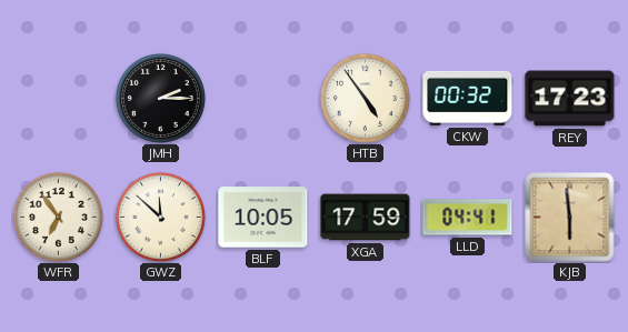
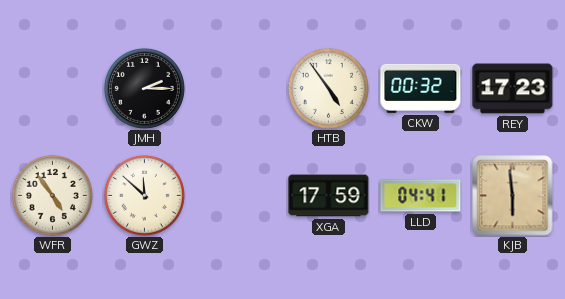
WFR: 6:54 -> 4:54 (52, 195)
BLF: 10:05 -> none (263, 218)
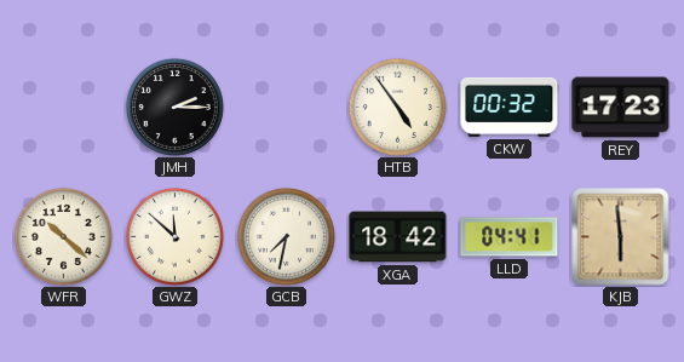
WFR: 4:54 -> 10:22 (63, 236)
GCB: none -> 7:32 (286, 236)
XGA: 17:59 -> 18:42 (398, 237)
